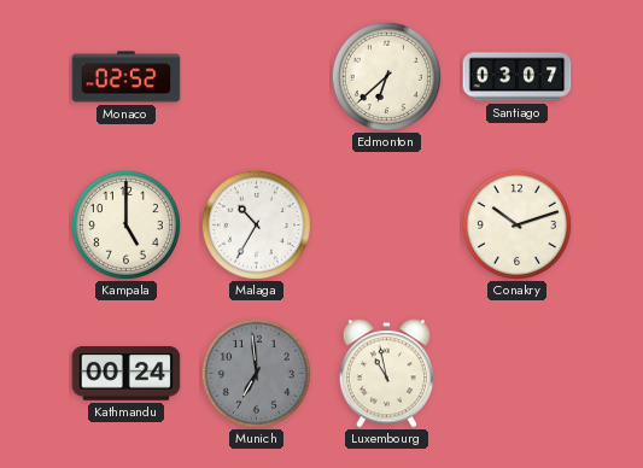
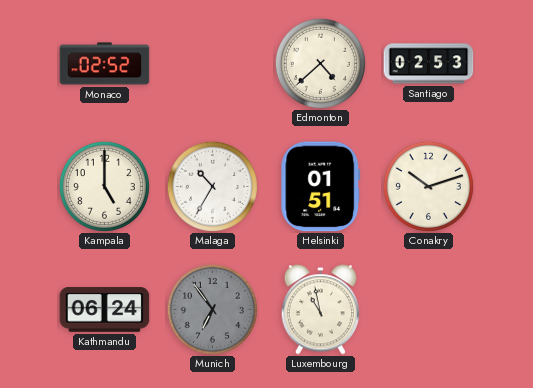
Edmonton: 6:38 -> 4:38 (320, 63)
Santiago: 03:07 -> 02:53 (429, 64)
Helsinki: none -> 01:51 (321, 187)
Kathmandu: 00:24 -> 06:24 (105, 310)
Munich: 6:59 -> 6:54 (212, 309)
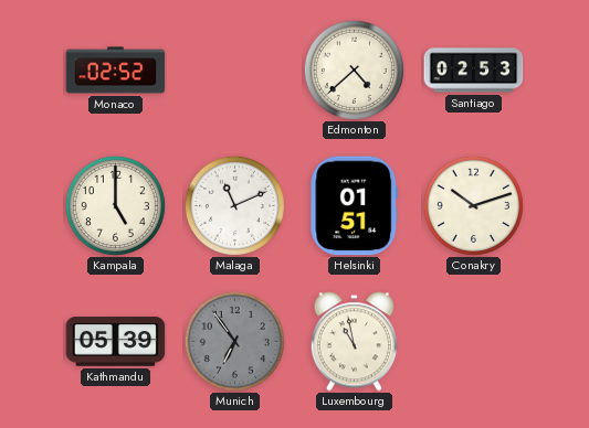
Malaga: 10:35 -> 11:11 (234, 205)
Kathmandu: 06:24 -> 05:39 (116, 342)
